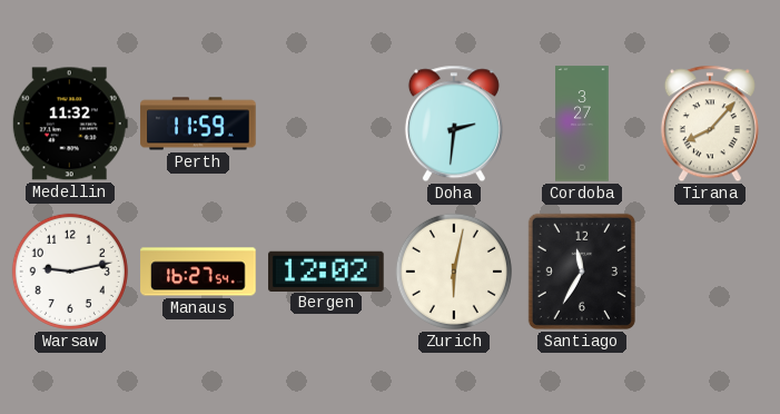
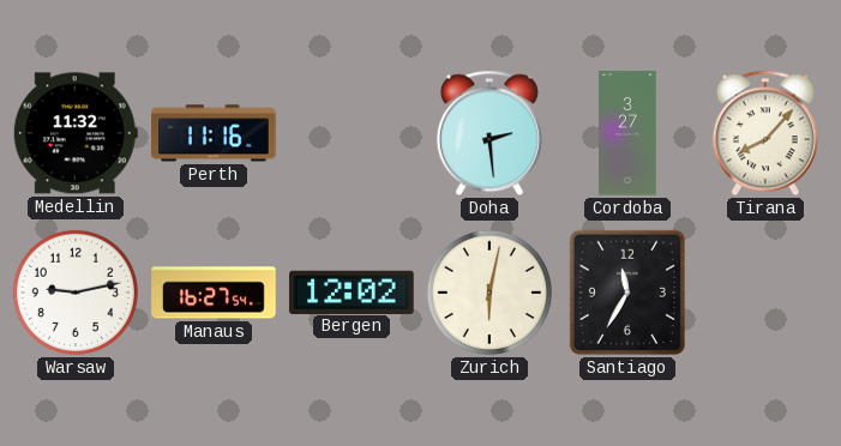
Perth: 11:59 -> 11:16 (214, 133)
Doha: 2:31 -> 2:29 (489, 133)
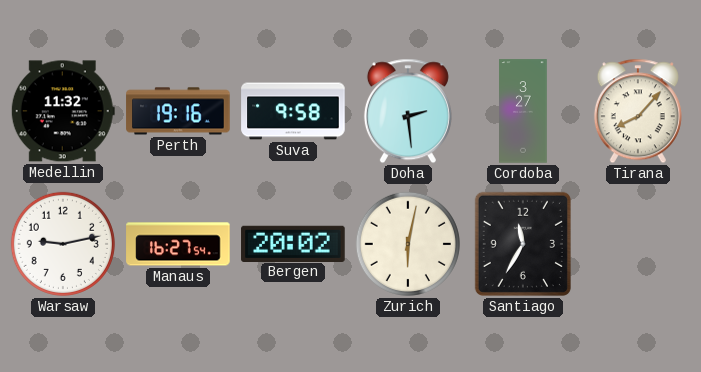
Perth: 11:16 -> 19:16 (178, 111)
Suva: none -> 9:58 (293, 111)
Bergen: 12:02 -> 20:02 (293, 243)
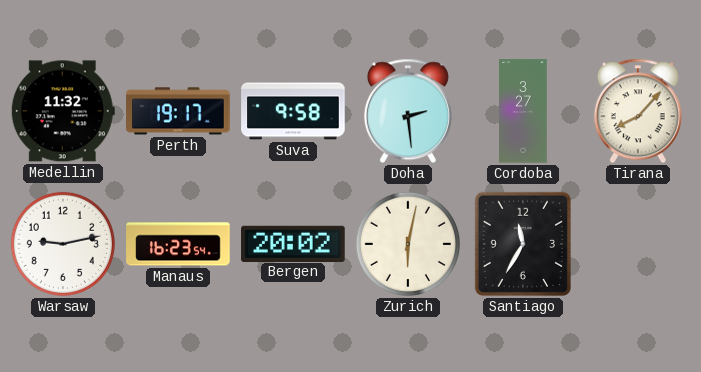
Perth: 19:16 -> 19:17 (178, 111)
Manaus: 16:27 -> 16:23 (178, 244)
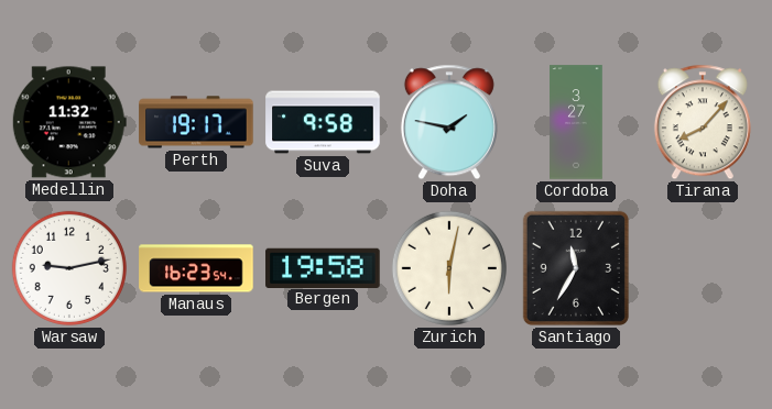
Doha: 2:29 -> 1:47 (449, 122)
Bergen: 20:02 -> 19:58 (323, 267)
